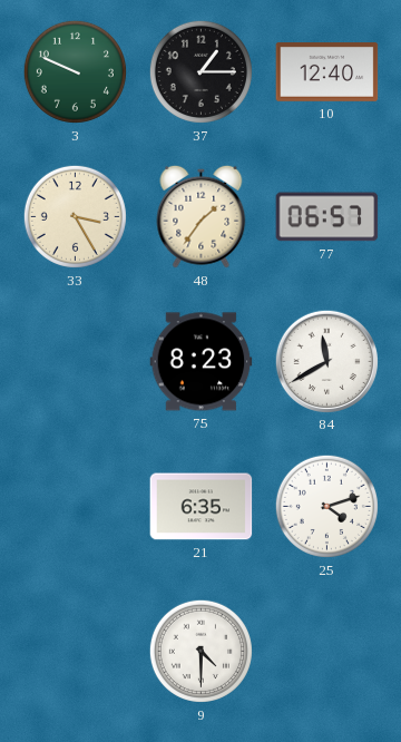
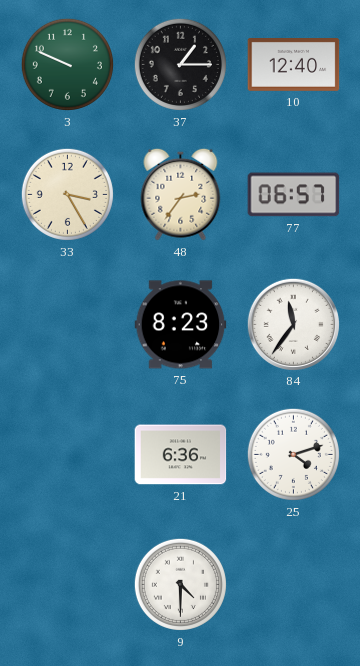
48: 1:36 -> 2:36 (181, 194)
84: 11:40 -> 11:36 (293, 324)
21: 6:35 -> 6:36 (181, 455)
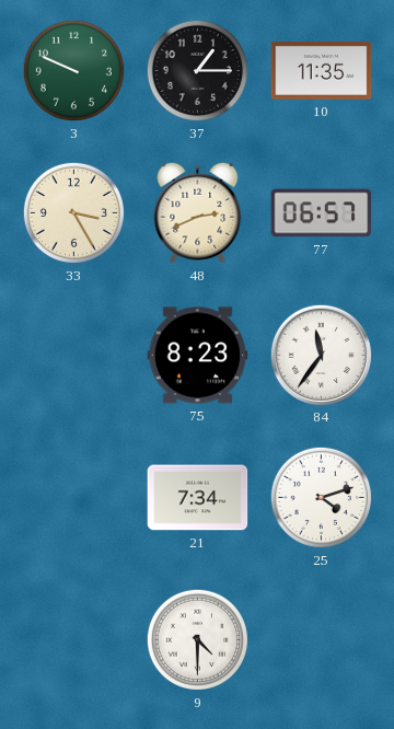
10: 12:40 -> 11:35 (322, 71)
48: 2:36 -> 2:41 (198, 212)
21: 6:36 -> 7:34 (198, 498)
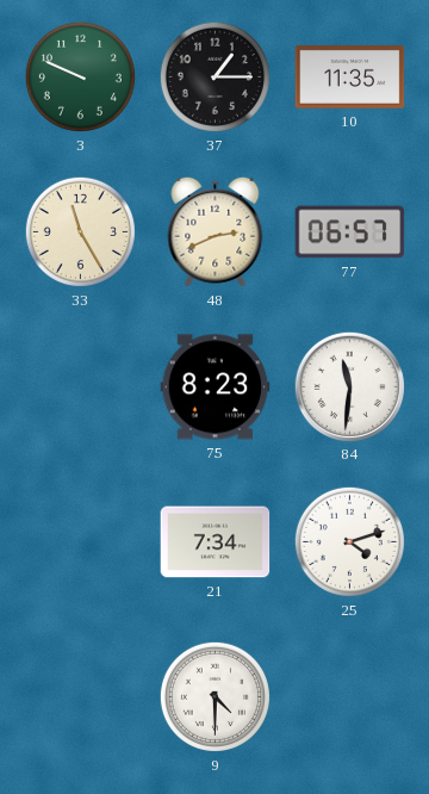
33: 3:25 -> 11:25 (80, 231)
84: 11:36 -> 11:31 (349, 386)
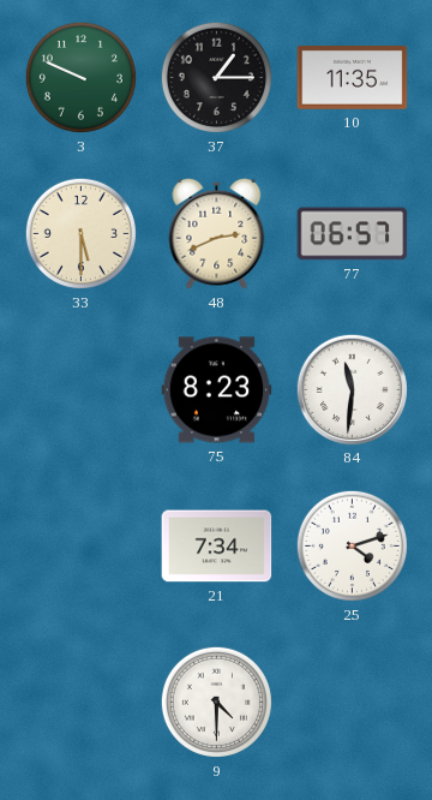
33: 11:25 -> 5:30 (80, 233)
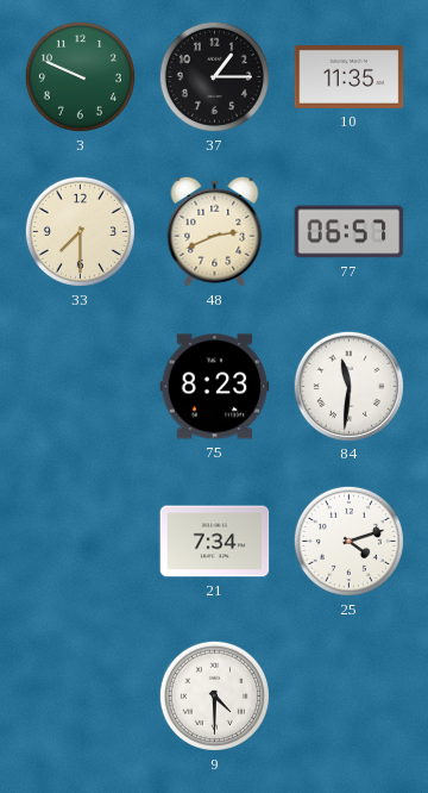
33: 5:30 -> 7:30 (80, 231)
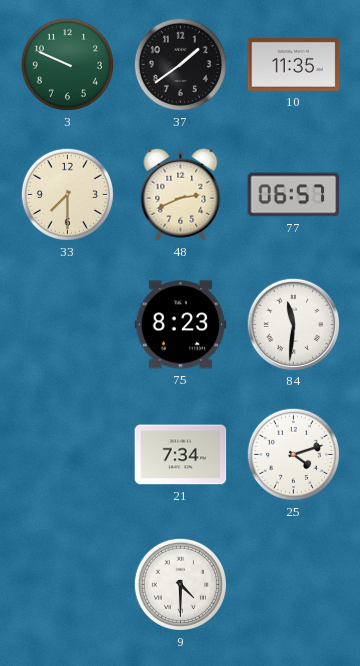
37: 1:15 -> 1:39 (180, 64)
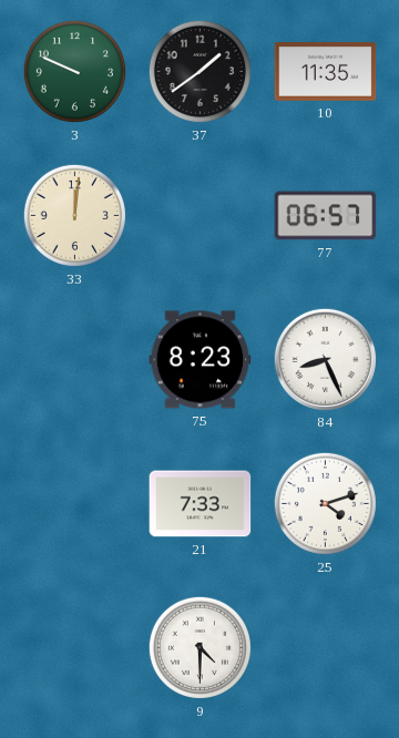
33: 7:30 -> 12:01 (74, 215)
48: 2:41 -> none (181, 194)
84: 11:31 -> 8:26 (325, 359)
21: 7:34 -> 7:33 (201, 504)
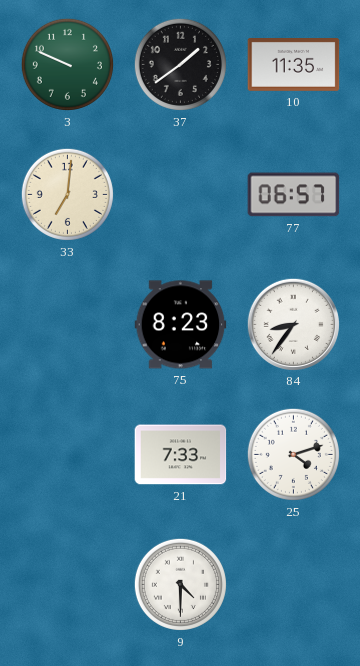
33: 12:01 -> 7:01 (67, 194)
84: 8:26 -> 8:36 (293, 324)
